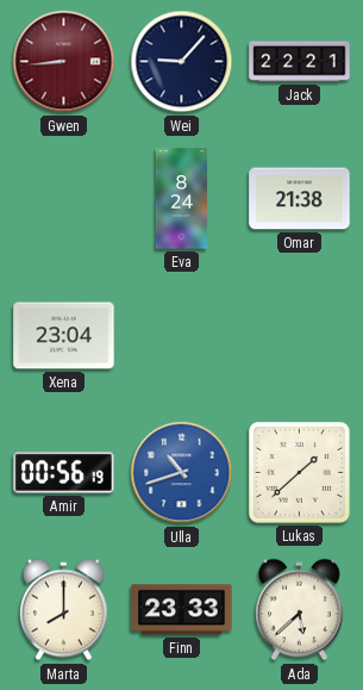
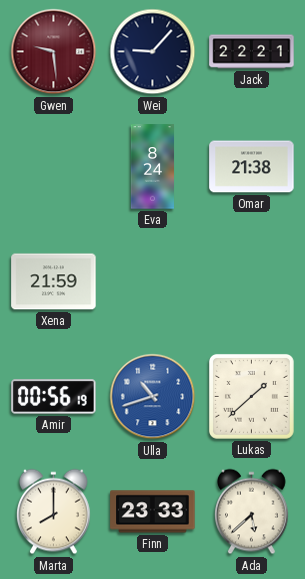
Gwen: 8:44 -> 9:29 (54, 52)
Xena: 23:04 -> 21:59 (54, 282)
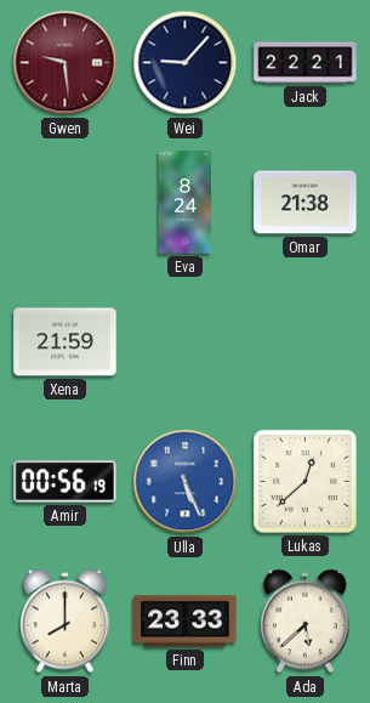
Ulla: 10:42 -> 5:26 (186, 482)
Lukas: 1:38 -> 12:38 (304, 481)
